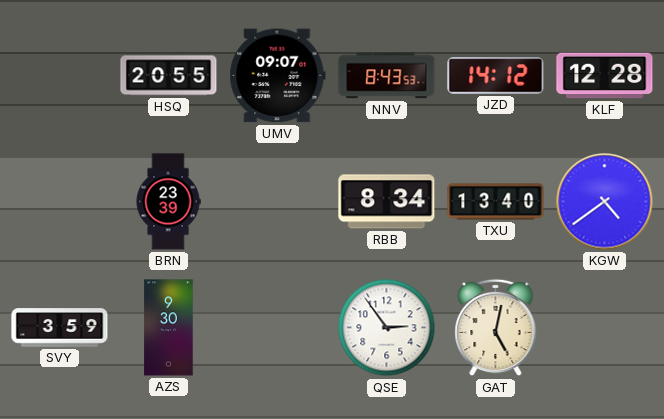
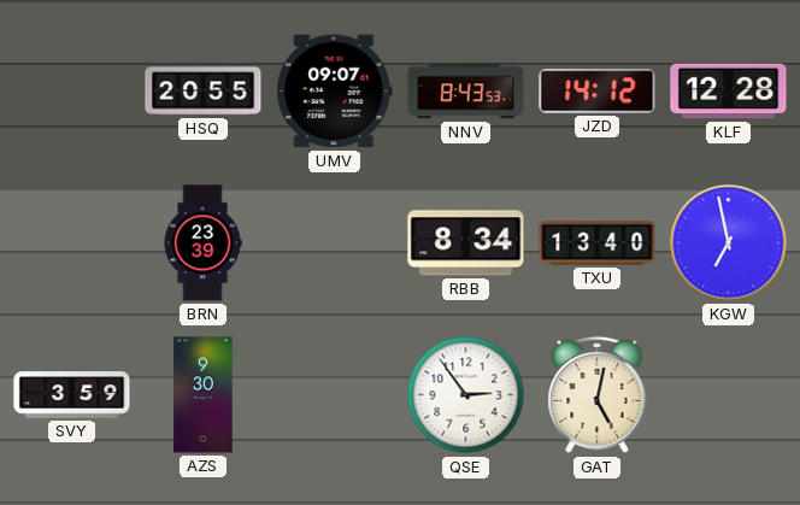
KGW: 4:39 -> 6:58 (729, 243)
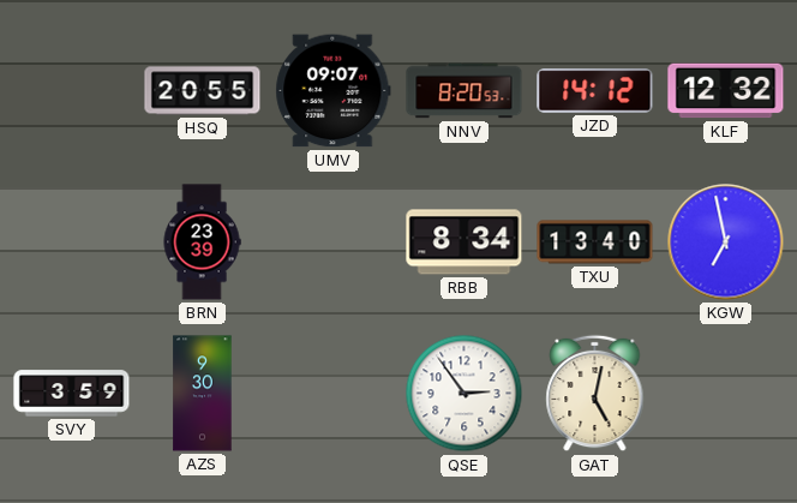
NNV: 8:43 -> 8:20 (465, 91)
KLF: 12:28 -> 12:32 (726, 91)
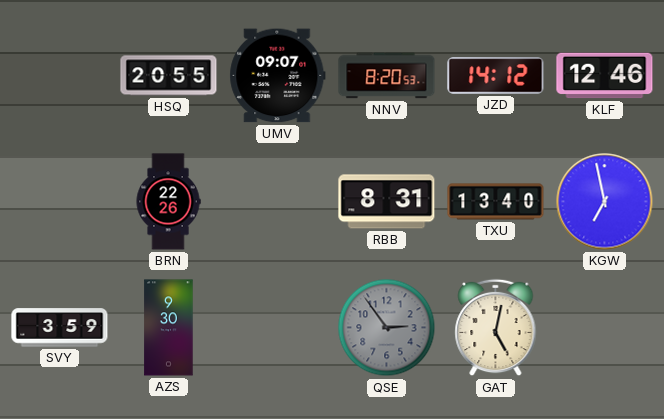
KLF: 12:32 -> 12:46 (605, 76)
BRN: 23:39 -> 22:26 (168, 202)
RBB: 8:34 -> 8:31 (387, 202)
QSE dial: white -> grey (387, 328)
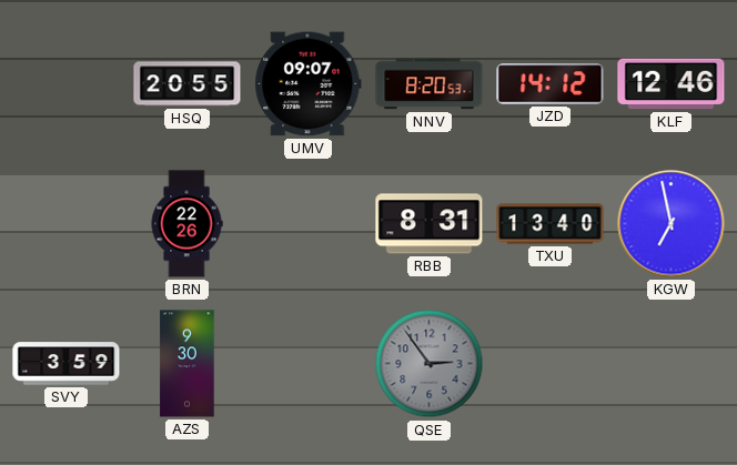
GAT: 5:02 -> none (496, 328)
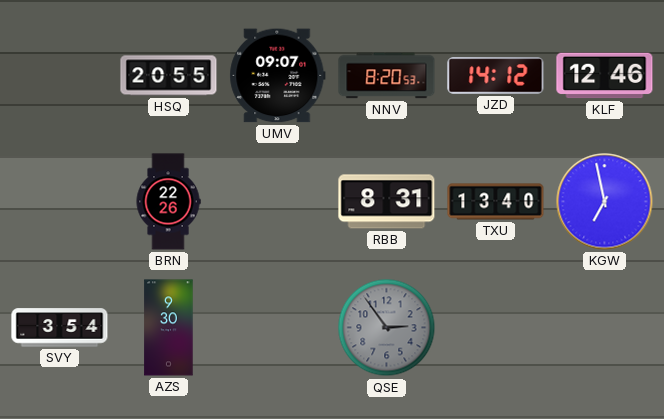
SVY: 3:59 -> 3:54 (60, 328)
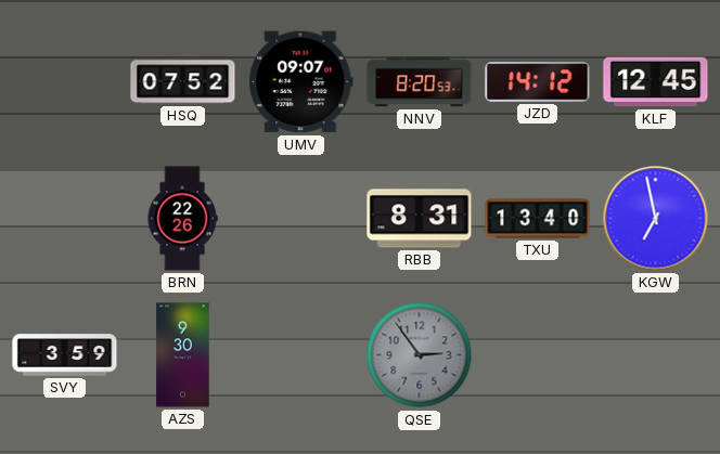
HSQ: 20:55 -> 07:52 (183, 82)
KLF: 12:46 -> 12:45 (656, 82)
SVY: 3:54 -> 3:59 (65, 355)
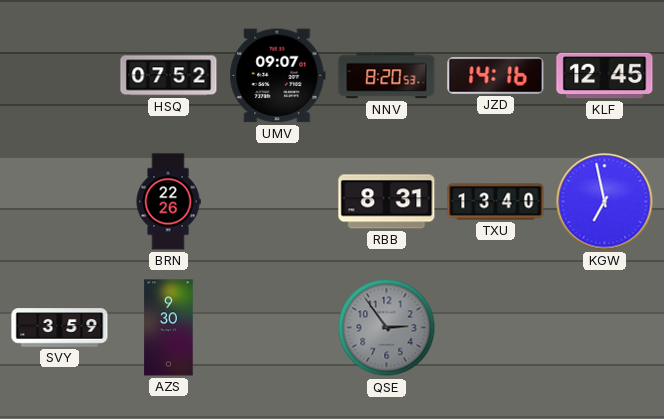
JZD: 14:12 -> 14:16 (496, 76)
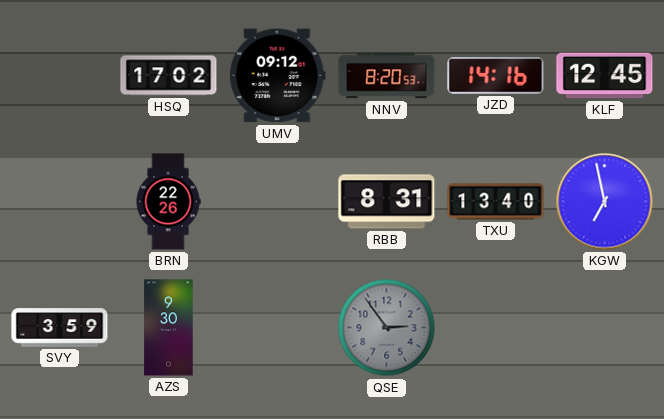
HSQ: 07:52 -> 17:02 (169, 76)
UMV: 09:07 -> 09:12 (278, 76)
